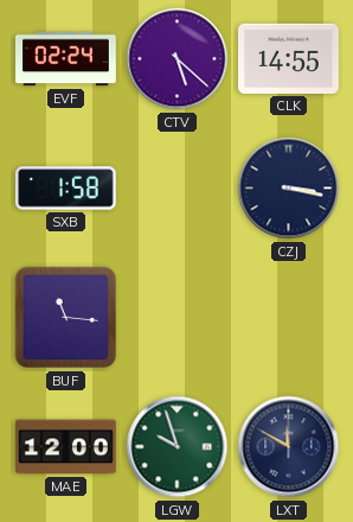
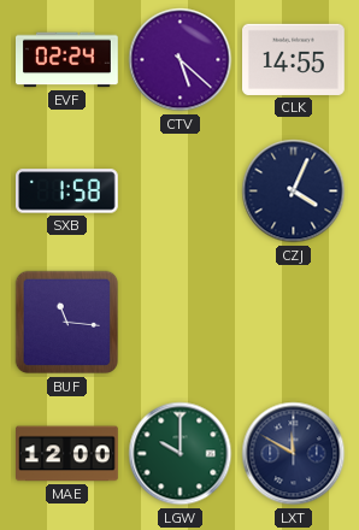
CZJ: 3:17 -> 4:04 (294, 192)
LGW: 9:57 -> 10:00 (181, 454)
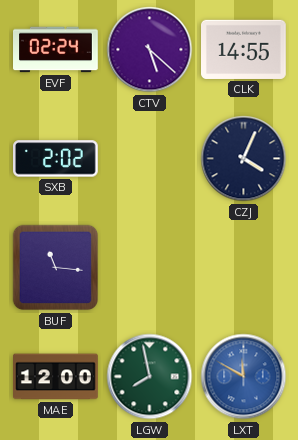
SXB: 1:58 -> 2:02 (56, 159)
LGW: 10:00 -> 7:58 (150, 377)
LXT dial: navy -> blue (244, 377)
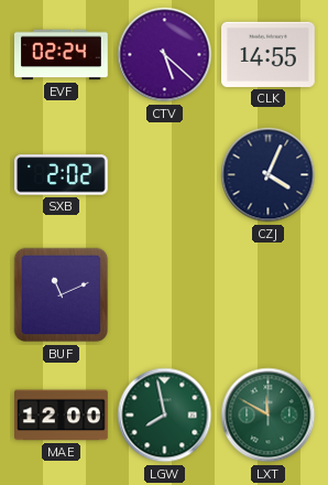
BUF: 11:16 -> 11:11 (62, 295)
LXT dial: blue -> green (269, 416)
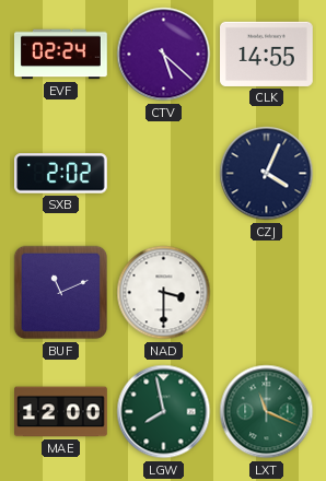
NAD: none -> 3:30 (164, 293)
LXT: 11:50 -> 11:19 (267, 412)
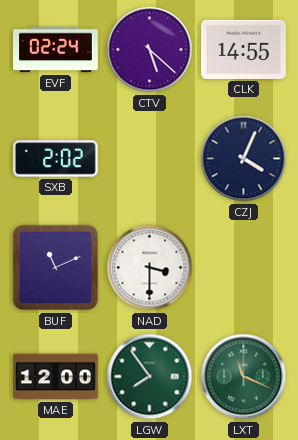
LGW: 7:58 -> 7:54 (150, 377)
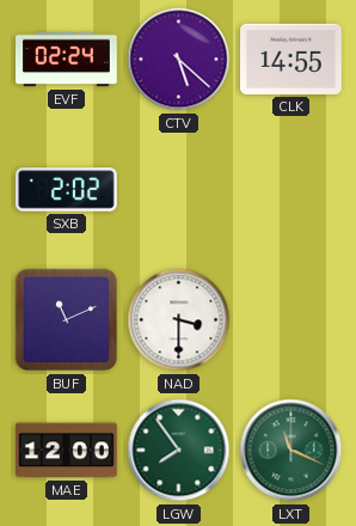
CZJ: 4:04 -> none (244, 159)
